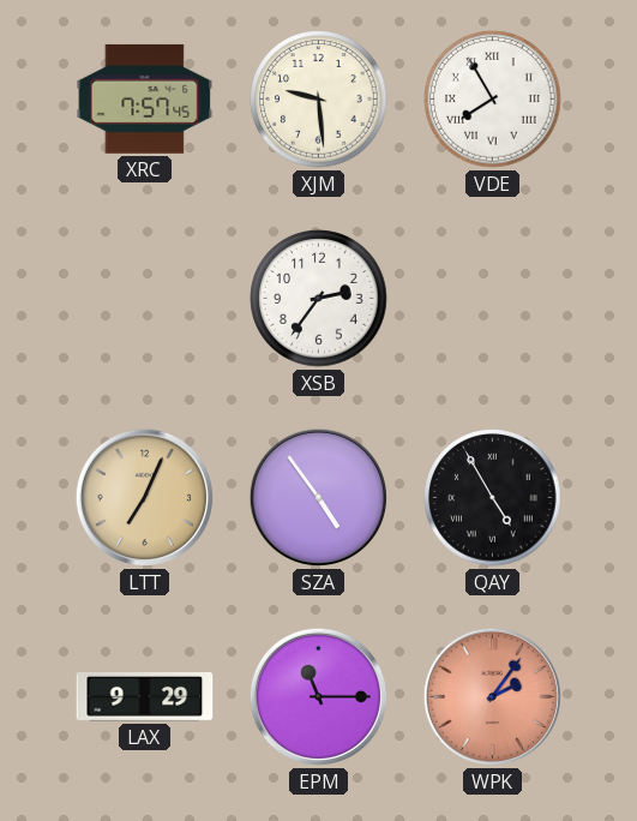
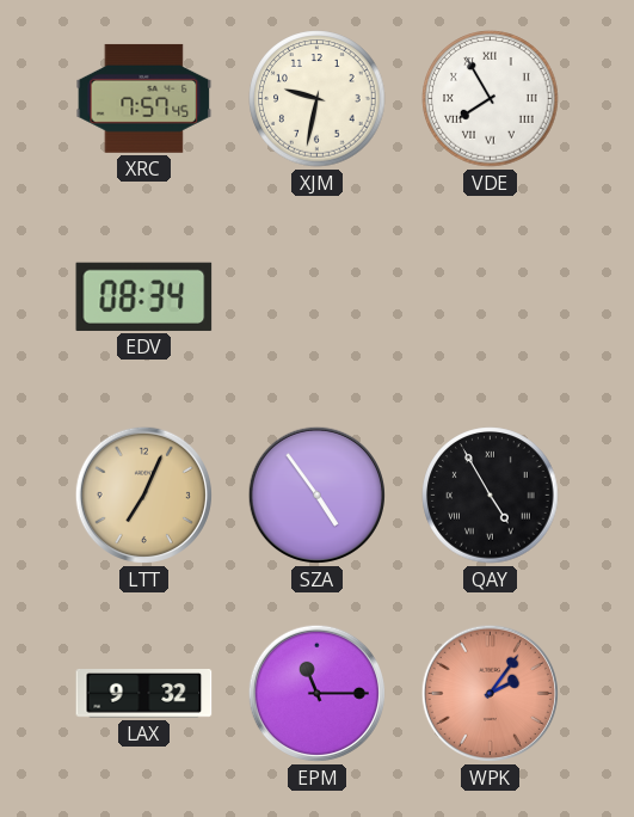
XJM: 9:29 -> 9:32 (318, 99)
EDV: none -> 08:34 (144, 296)
XSB: 2:36 -> none (319, 299)
LAX: 9:29 -> 9:32 (144, 694)
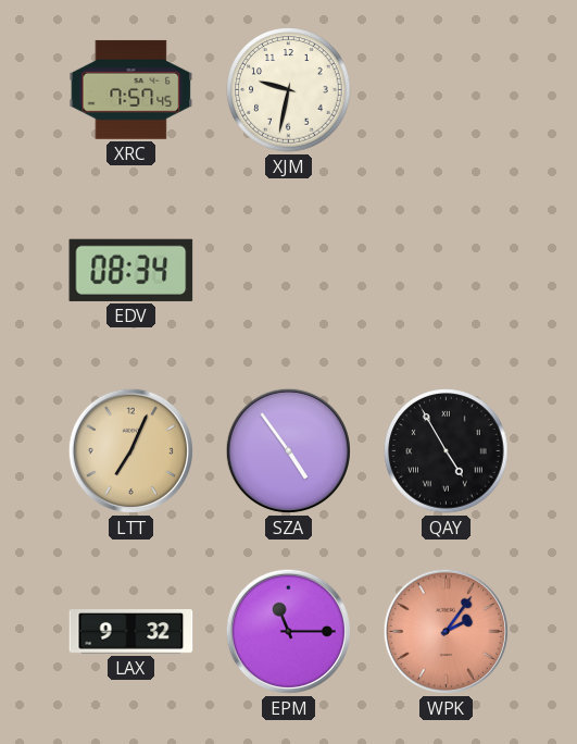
VDE: 7:55 -> none (491, 99)
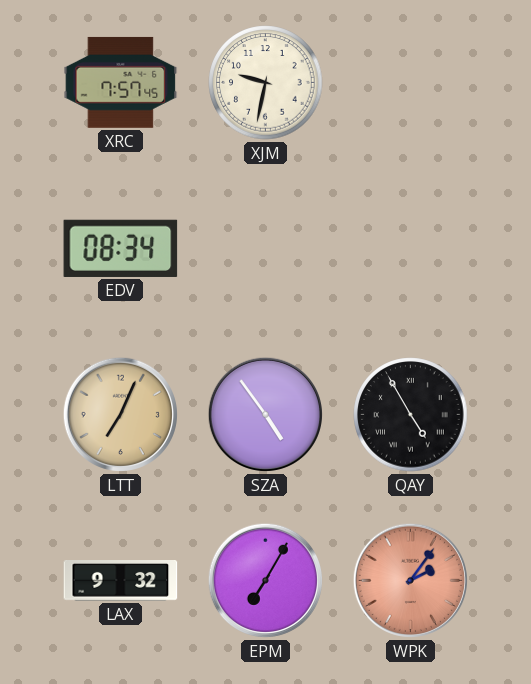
EPM: 11:15 -> 7:05 (265, 580)
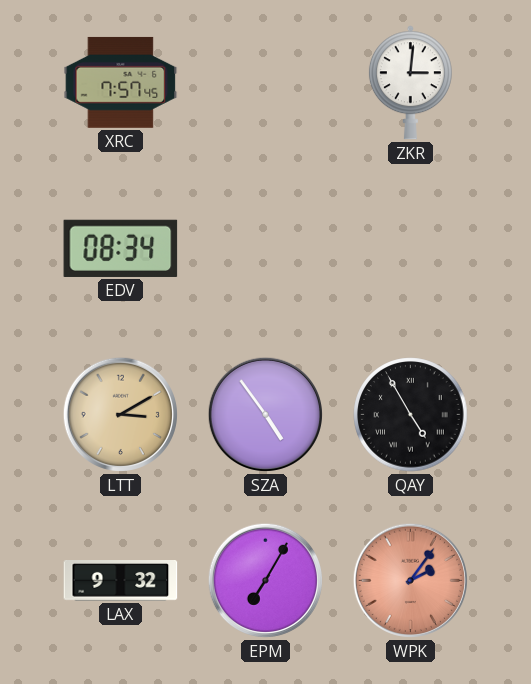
XJM: 9:32 -> none (266, 83)
ZKR: none -> 3:01 (410, 83)
LTT: 7:04 -> 3:10 (120, 414)
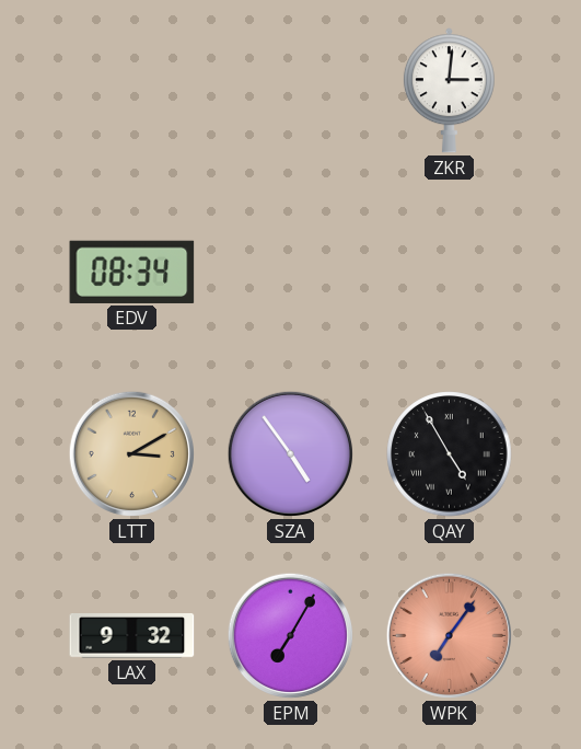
XRC: 7:57 -> none (121, 82)
WPK: 2:06 -> 7:06 (449, 635)
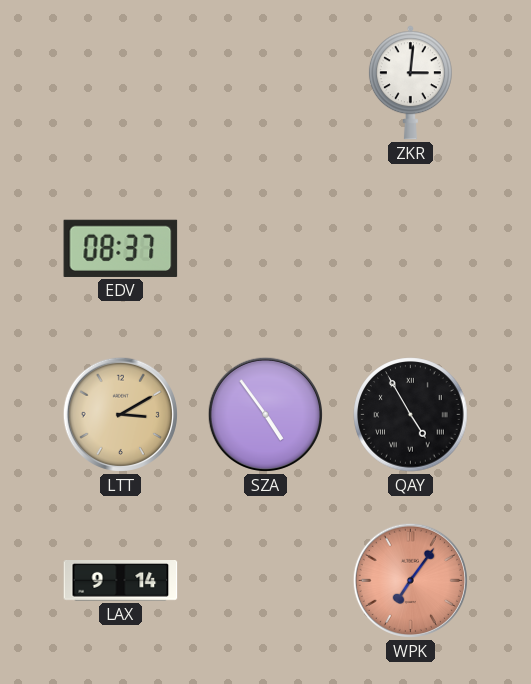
EDV: 08:34 -> 08:37 (121, 248)
LAX: 9:32 -> 9:14 (121, 581)
EPM: 7:05 -> none (290, 635)
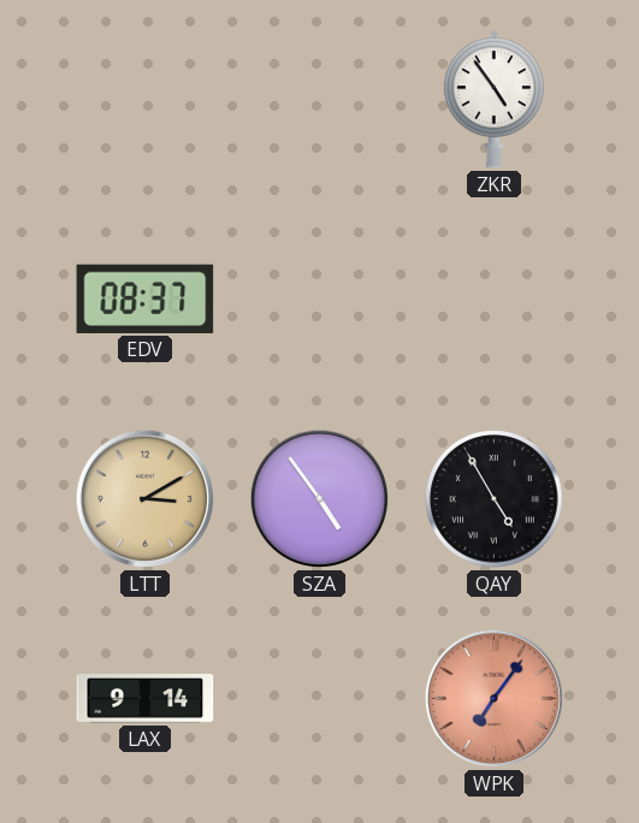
ZKR: 3:01 -> 4:54 (493, 100)
